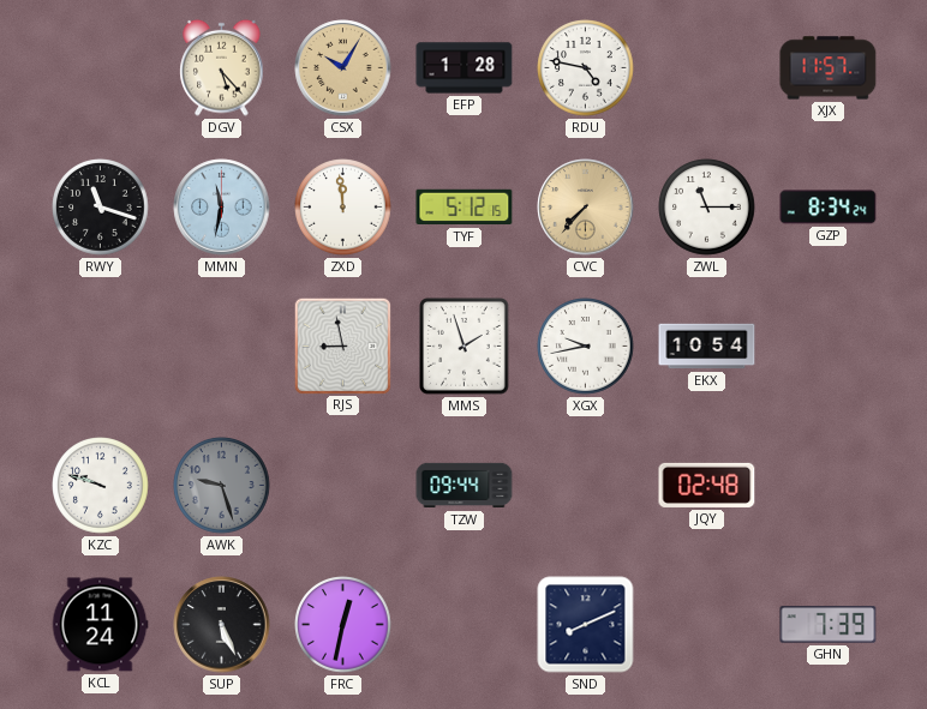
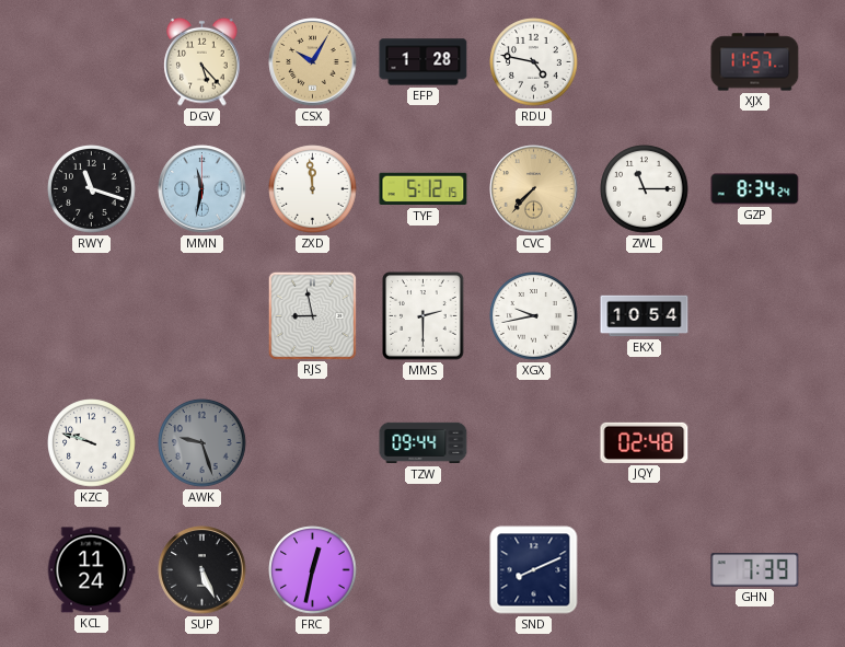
MMS: 1:57 -> 2:30 (424, 316)
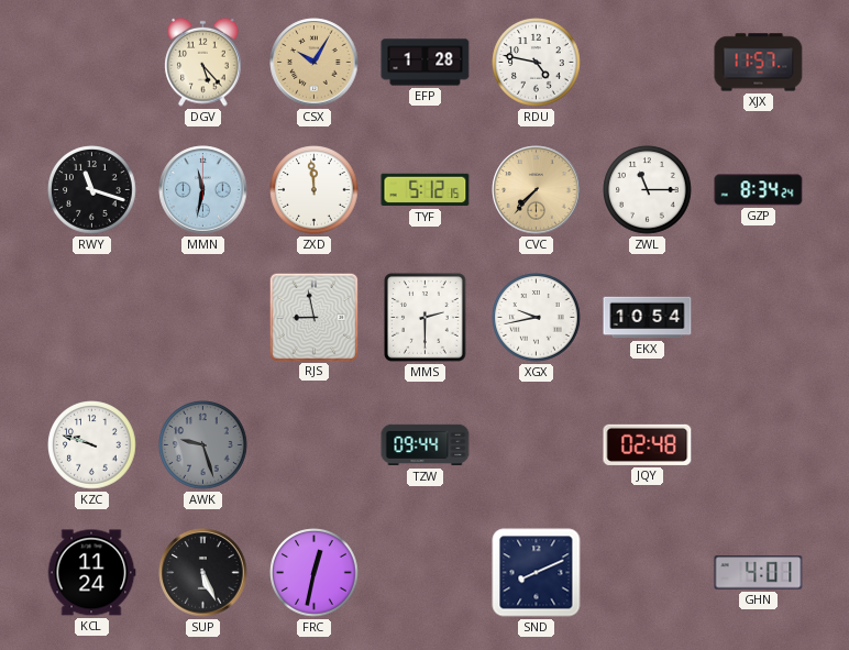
GHN: 7:39 -> 4:01 (759, 573)
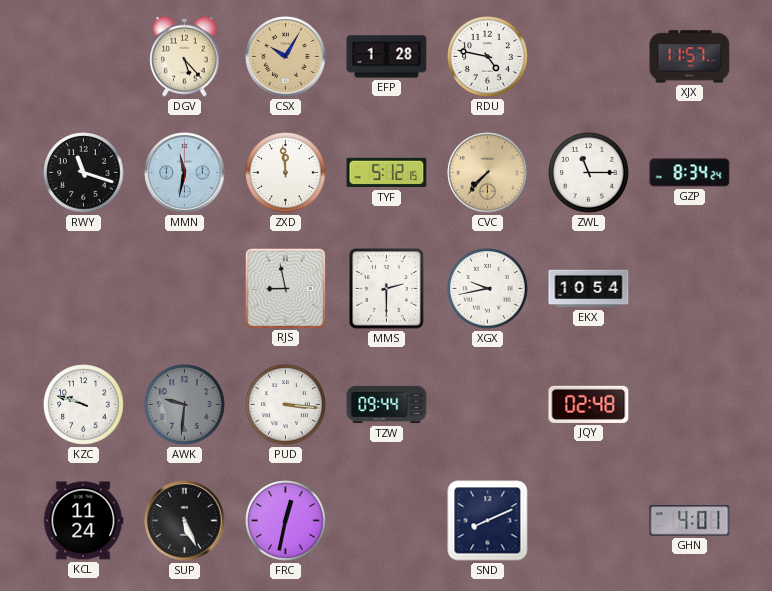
AWK: 9:27 -> 9:31 (185, 405)
PUD: none -> 3:16 (286, 405)
